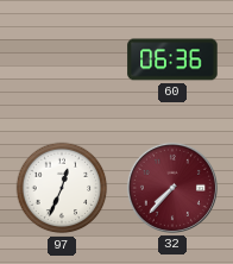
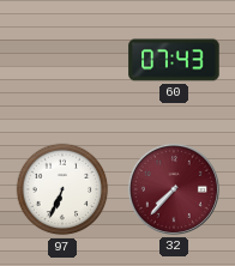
60: 06:36 -> 07:43 (174, 60)
97: 12:34 -> 6:34 (62, 189)
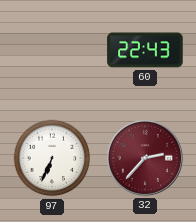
60: 07:43 -> 22:43 (145, 50)
32: 7:37 -> 2:37 (145, 158)
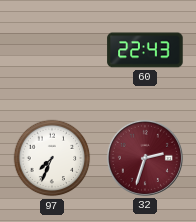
97: 6:34 -> 7:34 (52, 158)
32: 2:37 -> 2:33 (145, 158)
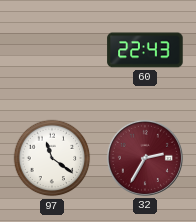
97: 7:34 -> 11:21 (52, 158)
32: 2:33 -> 2:35 (145, 158)
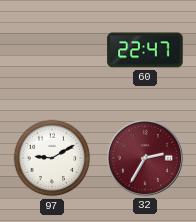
60: 22:43 -> 22:47 (145, 50)
97: 11:21 -> 9:10 (52, 158)
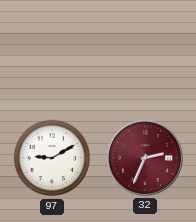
60: 22:47 -> none (145, 50)
32: 2:35 -> 2:34 (145, 158)
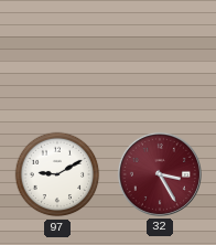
32: 2:34 -> 3:25 (160, 174)
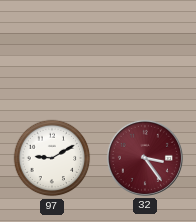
32: 3:25 -> 3:24 (145, 158)
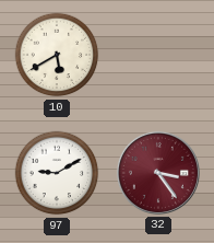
10: none -> 5:40 (57, 55)
